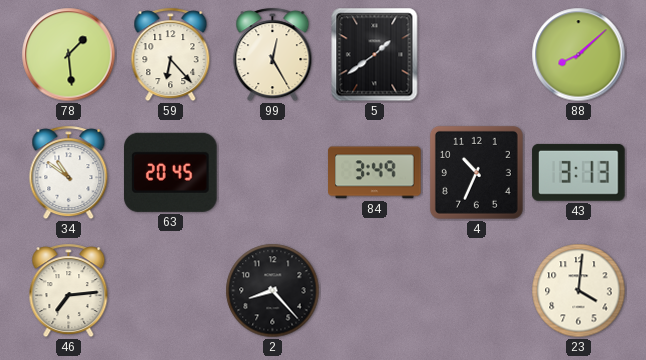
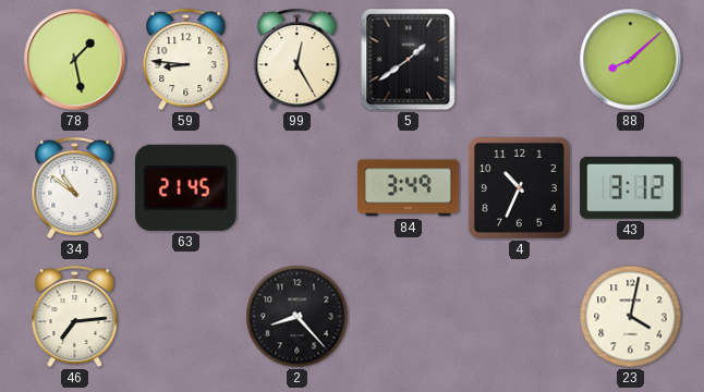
78: 1:29 -> 1:28 (75, 60)
59: 6:23 -> 8:46 (186, 60)
63: 20:45 -> 21:45 (186, 187)
43: 3:13 -> 3:12 (631, 187)
23: 4:01 -> 4:02 (631, 317)
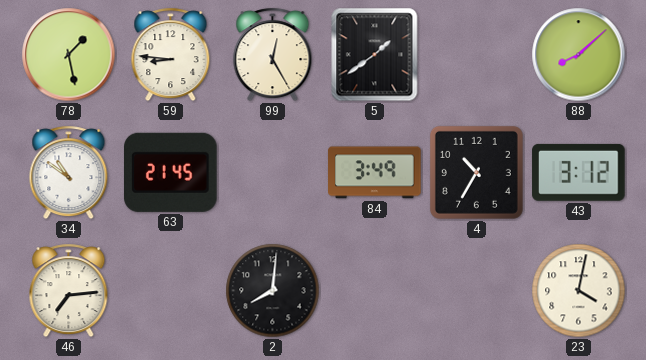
4: 10:34 -> 10:35 (476, 172)
2: 8:23 -> 8:01 (273, 291)
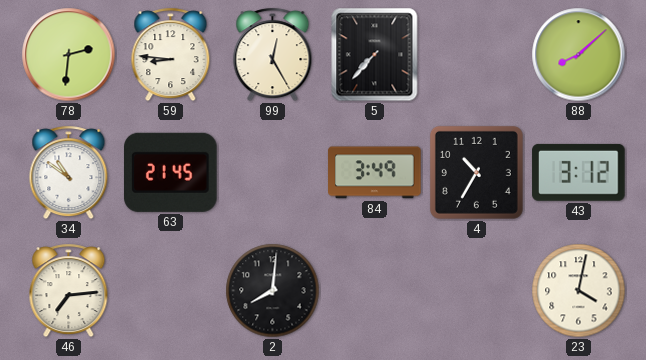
78: 1:28 -> 2:31 (69, 55)
5: 1:39 -> 7:37 (375, 55)
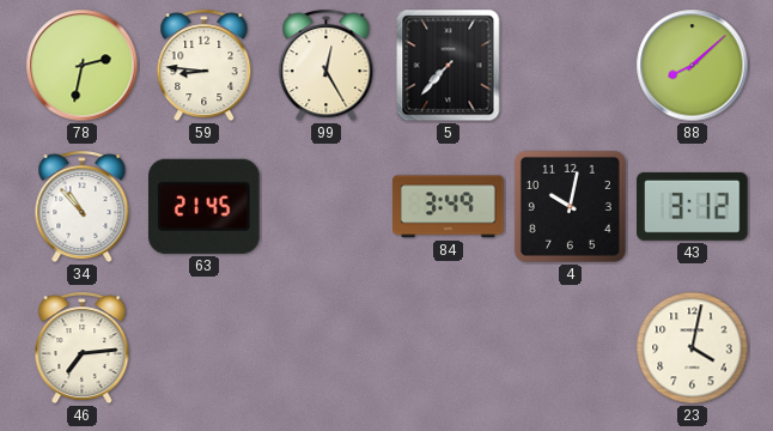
78: 2:31 -> 2:32 (83, 66)
34: 10:51 -> 10:53 (83, 207)
4: 10:35 -> 10:02 (570, 206)
2: 8:01 -> none (273, 291)
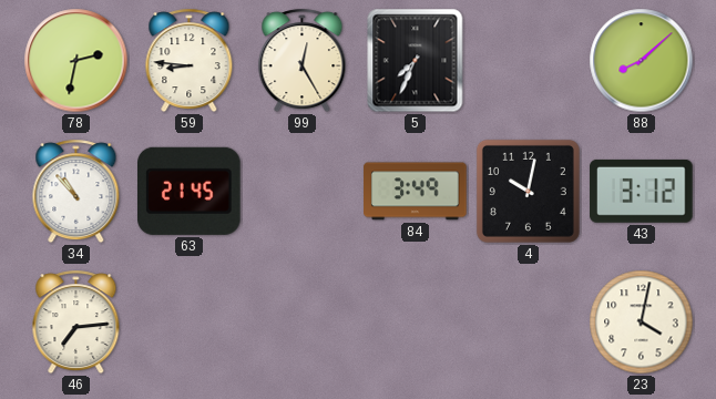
5: 7:37 -> 7:34 (416, 61)
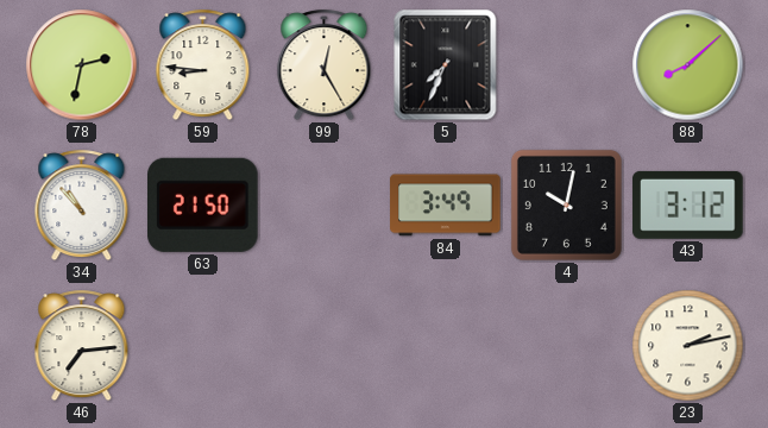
63: 21:45 -> 21:50 (203, 204)
23: 4:02 -> 2:13 (688, 346)
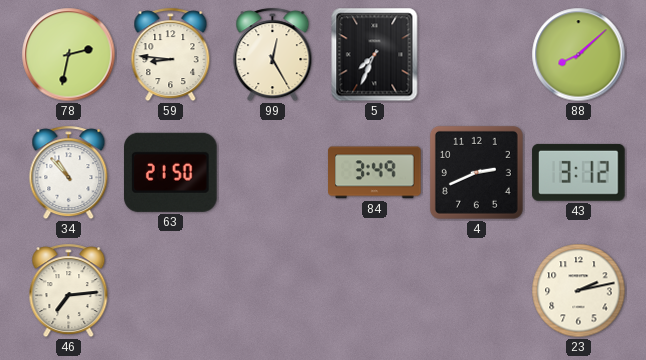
4: 10:02 -> 2:41 (476, 172)
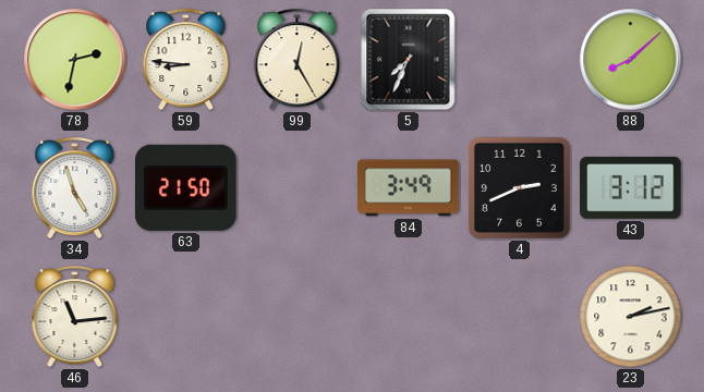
34: 10:53 -> 4:57 (75, 188)
46: 7:14 -> 11:14 (75, 317)
